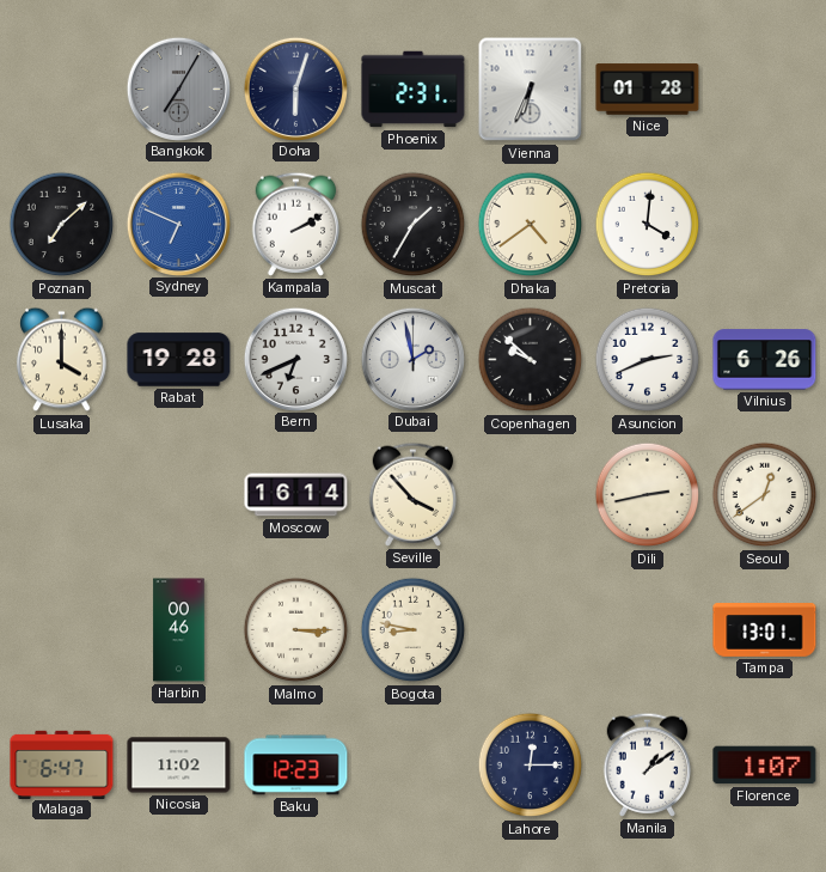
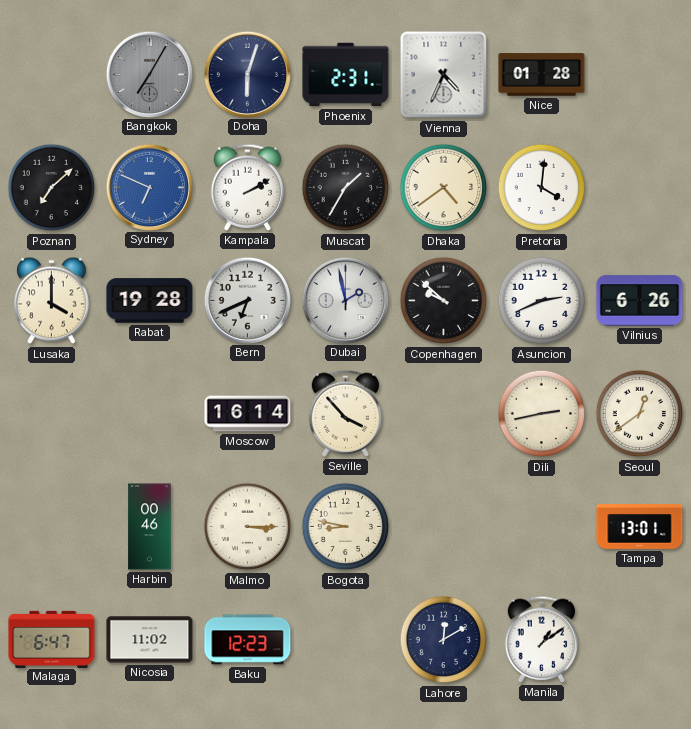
Vienna: 6:34 -> 4:34 (444, 75)
Lahore: 12:15 -> 12:10 (444, 640)
Florence: 1:07 -> none (765, 766)
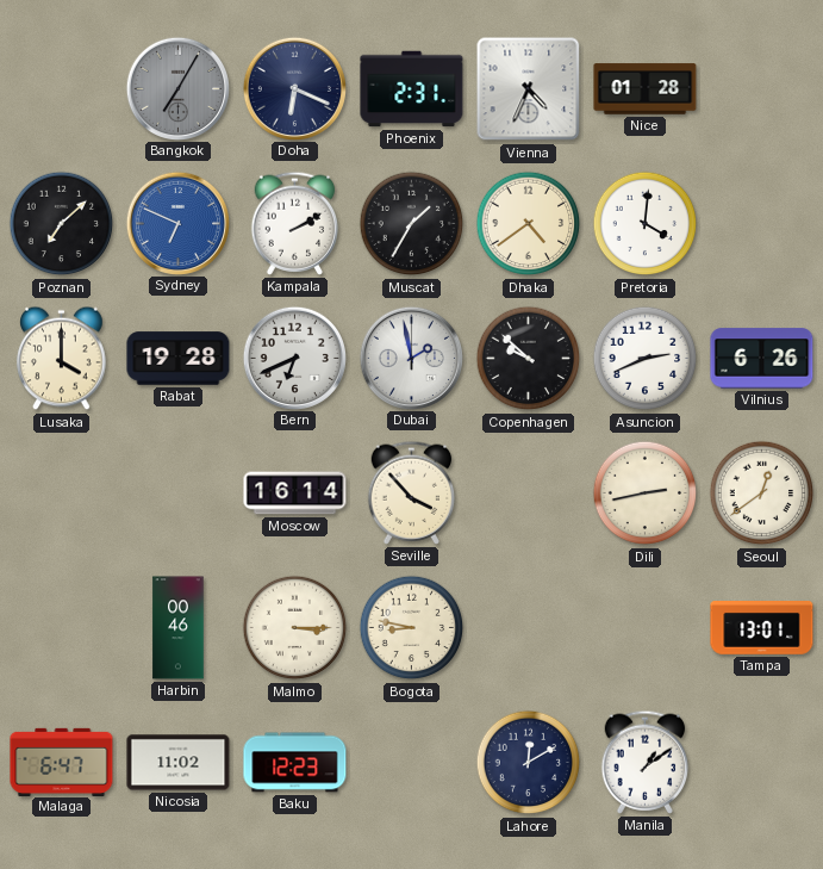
Doha: 6:03 -> 6:19 (294, 88)
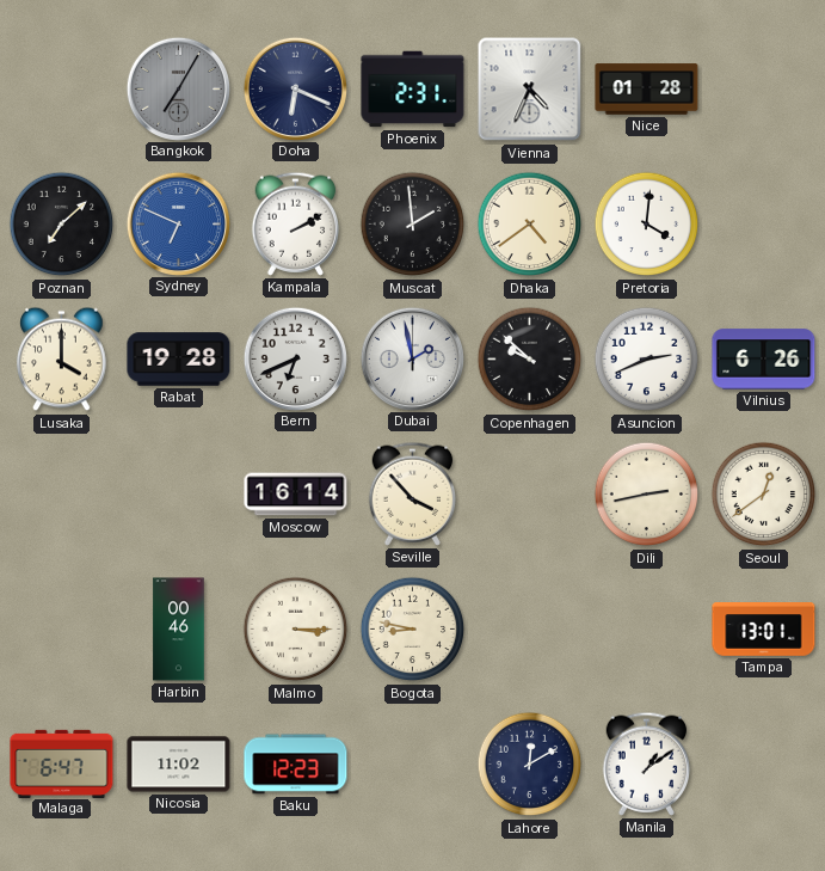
Muscat: 1:35 -> 1:59 (413, 225)
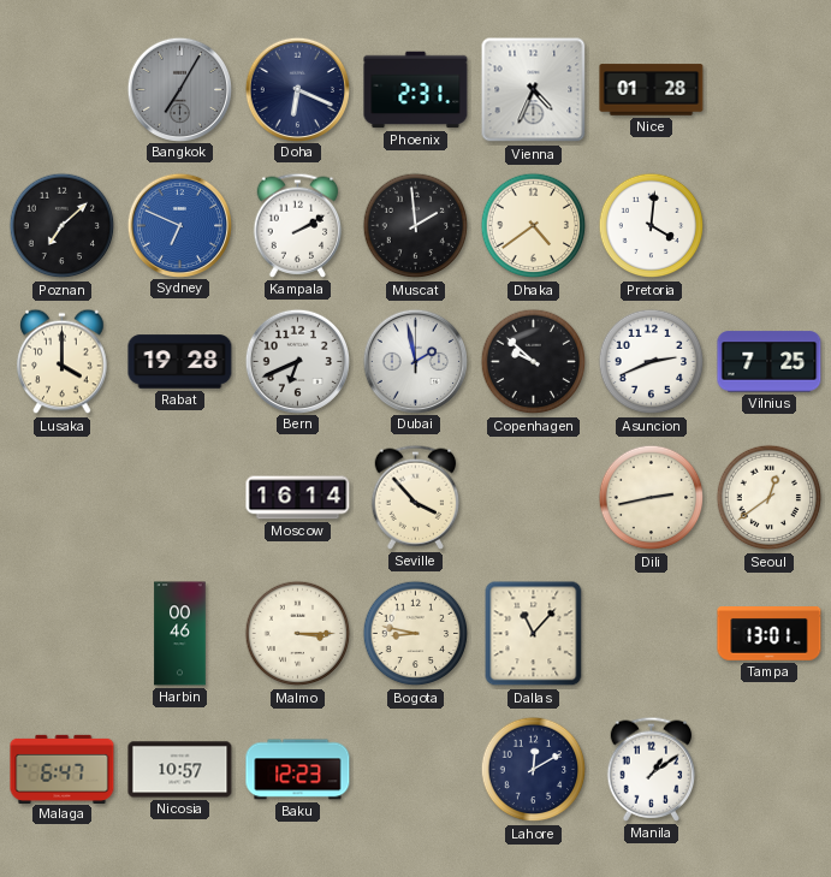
Vilnius: 6:26 -> 7:25 (770, 362)
Dallas: none -> 11:07 (534, 634)
Nicosia: 11:02 -> 10:57 (180, 770)
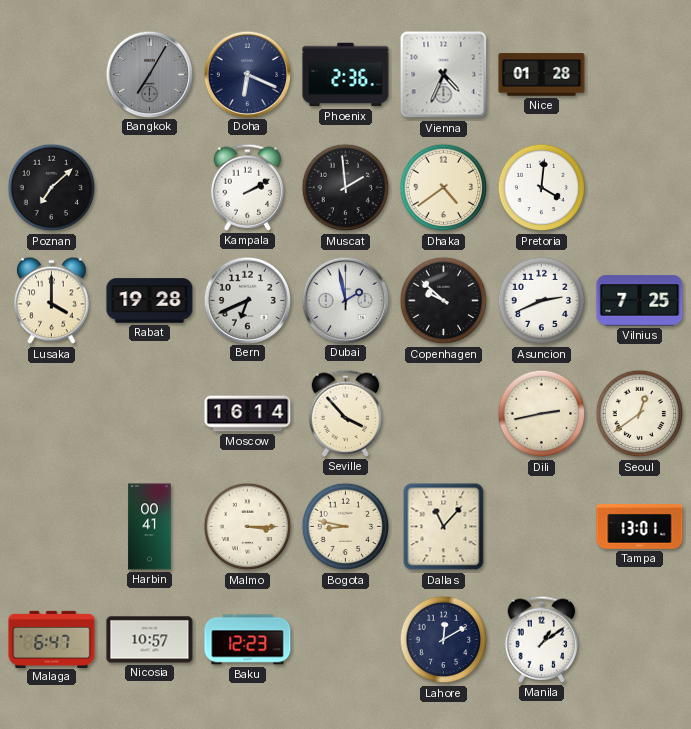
Phoenix: 2:31 -> 2:36 (346, 75)
Sydney: 6:49 -> none (179, 225)
Harbin: 00:46 -> 00:41 (150, 527)
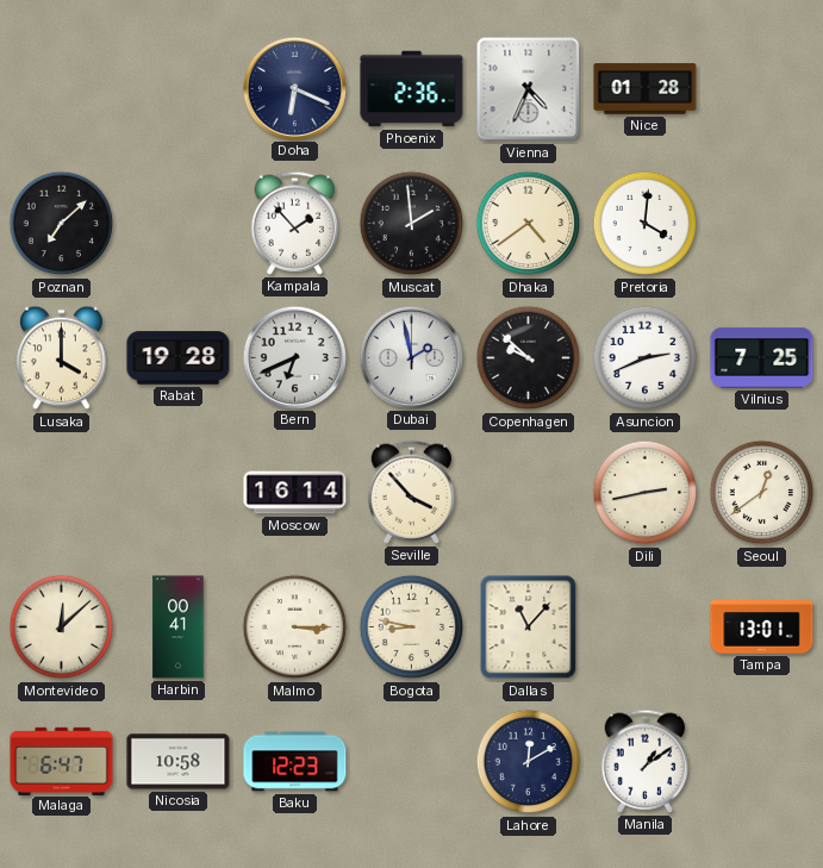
Bangkok: 7:05 -> none (149, 74)
Kampala: 2:10 -> 1:53 (295, 223)
Montevideo: none -> 12:08 (62, 627)
Nicosia: 10:57 -> 10:58 (179, 762)
